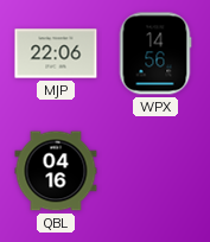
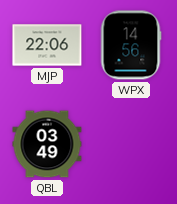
QBL: 04:16 -> 03:49 (47, 144)
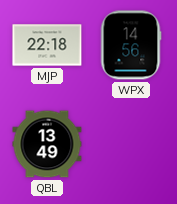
MJP: 22:06 -> 22:18 (47, 45)
QBL: 03:49 -> 13:49 (47, 144)
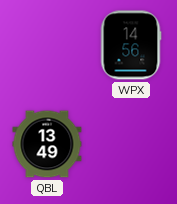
MJP: 22:18 -> none (47, 45)
